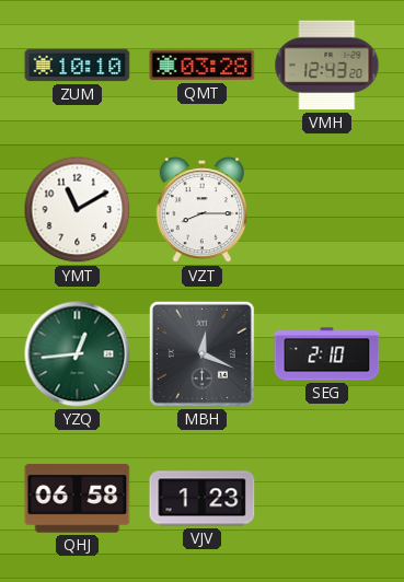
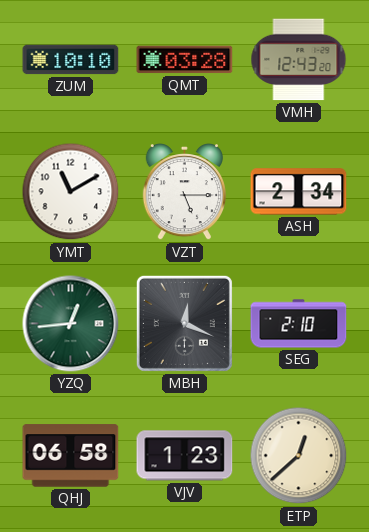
VZT: 8:15 -> 5:15 (184, 192)
ASH: none -> 2:34 (299, 192)
ETP: none -> 12:38 (299, 456)
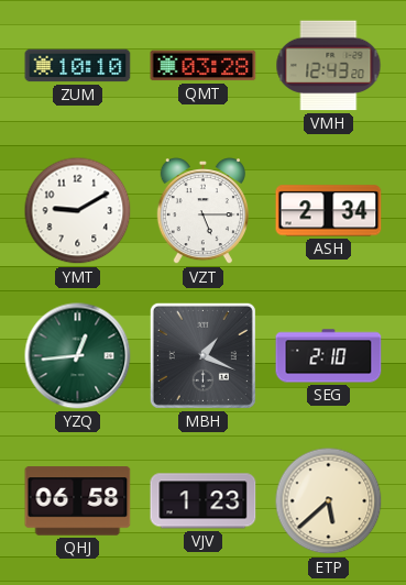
YMT: 11:10 -> 9:10 (78, 211)
MBH: 12:19 -> 1:19 (202, 355)
ETP: 12:38 -> 5:38 (329, 501)
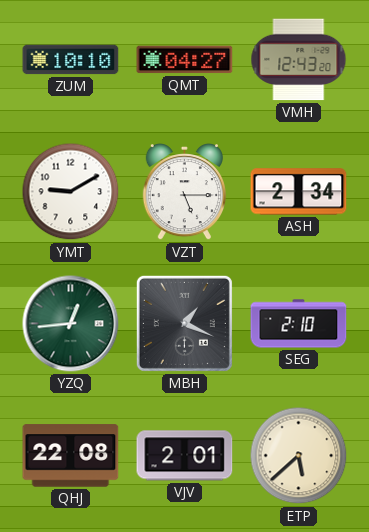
QMT: 03:28 -> 04:27 (185, 60)
QHJ: 06:58 -> 22:08 (71, 456)
VJV: 1:23 -> 2:01 (185, 456)
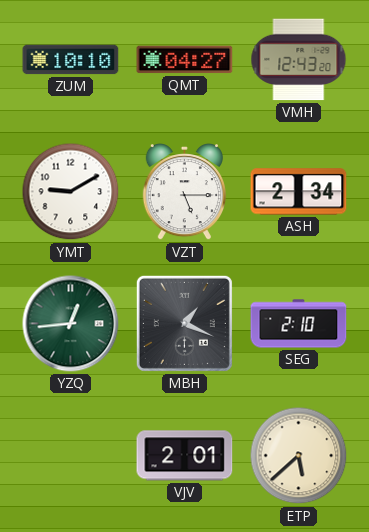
QHJ: 22:08 -> none (71, 456)
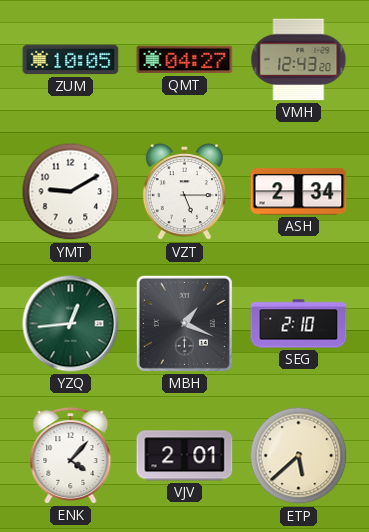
ZUM: 10:10 -> 10:05 (71, 60)
ENK: none -> 4:07 (71, 456)
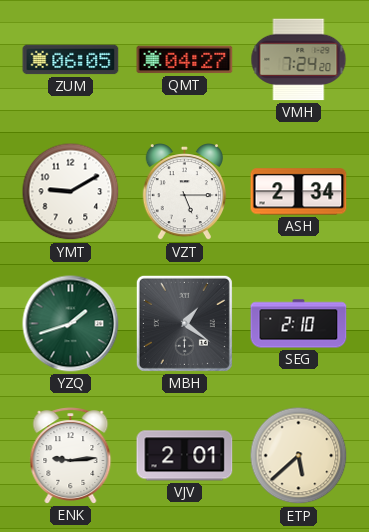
ZUM: 10:05 -> 06:05 (71, 60)
VMH: 12:43 -> 7:24 (299, 60)
YZQ: 12:44 -> 1:42 (71, 324)
MBH: 1:19 -> 1:21 (184, 323)
ENK: 4:07 -> 9:14 (71, 456)
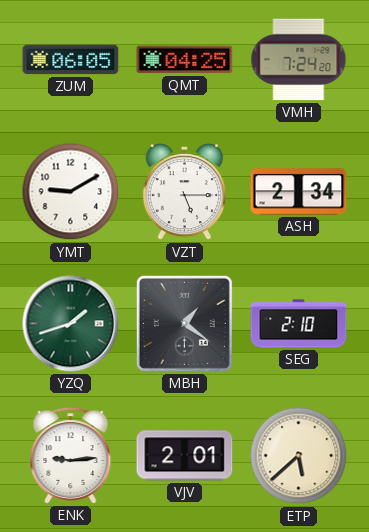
QMT: 04:27 -> 04:25 (185, 60)
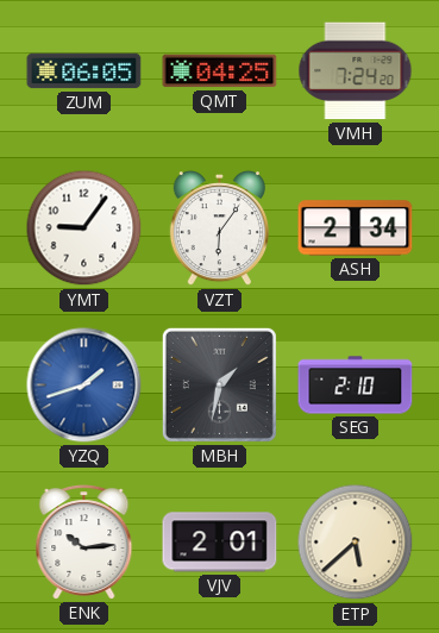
YMT: 9:10 -> 9:06 (84, 228)
VZT: 5:15 -> 6:06 (219, 228)
YZQ dial: green -> blue (84, 386)
MBH: 1:21 -> 1:32 (219, 384)
ENK: 9:14 -> 10:14 (84, 543)
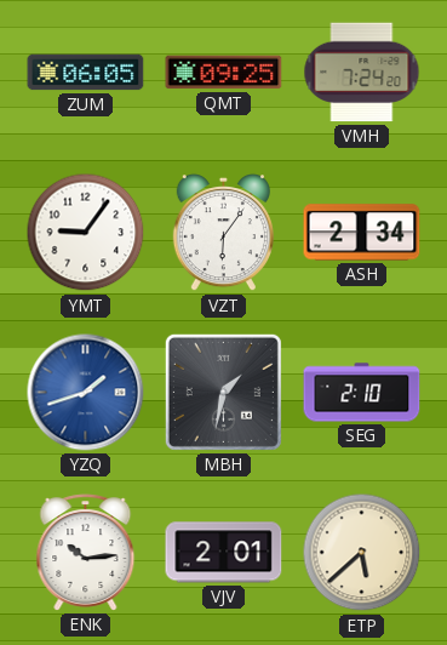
QMT: 04:25 -> 09:25 (224, 73)
